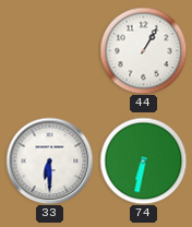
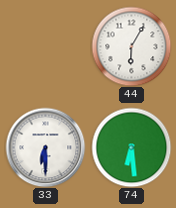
44: 1:05 -> 6:05 (131, 46)
74: 6:32 -> 6:29 (131, 147)
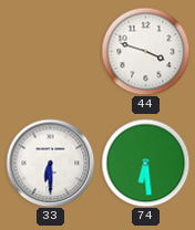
44: 6:05 -> 3:48 (145, 51)
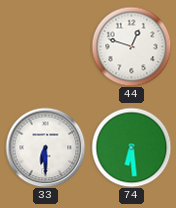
44: 3:48 -> 12:48 (131, 46)
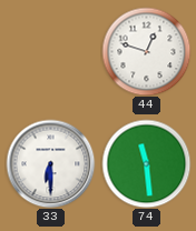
74: 6:29 -> 11:29 (146, 163)
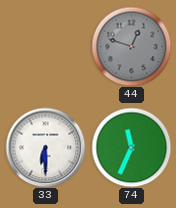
44 dial: white -> grey (131, 46)
74: 11:29 -> 11:34 (131, 147)
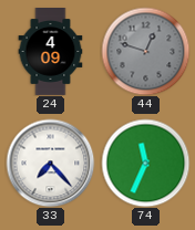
24: none -> 4:09 (51, 52)
33: 6:30 -> 7:23 (50, 163)
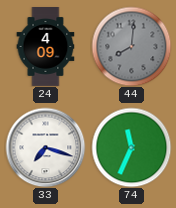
44: 12:48 -> 8:01 (131, 46)
33: 7:23 -> 7:18 (45, 147)
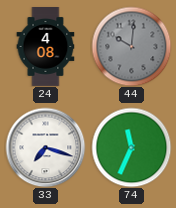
24: 4:09 -> 4:08 (46, 47)
44: 8:01 -> 10:01 (131, 46)
